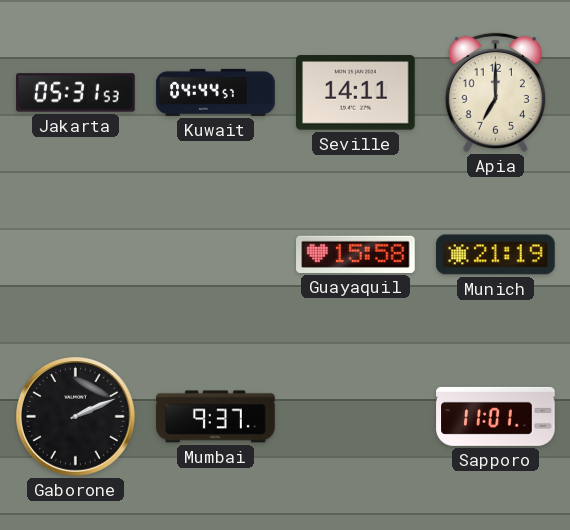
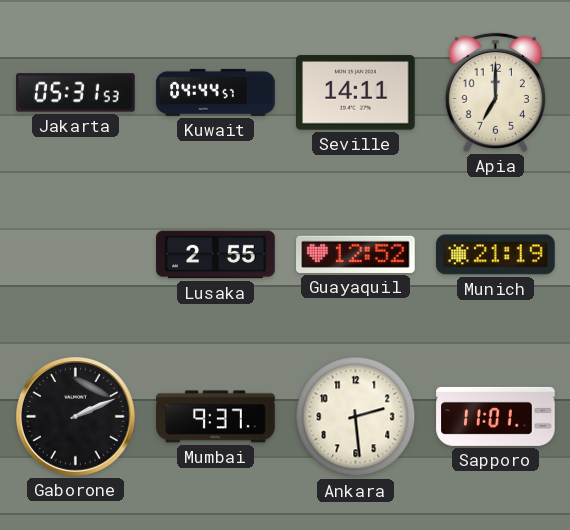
Lusaka: none -> 2:55 (216, 255)
Guayaquil: 15:58 -> 12:52 (356, 254)
Ankara: none -> 2:29 (356, 417)
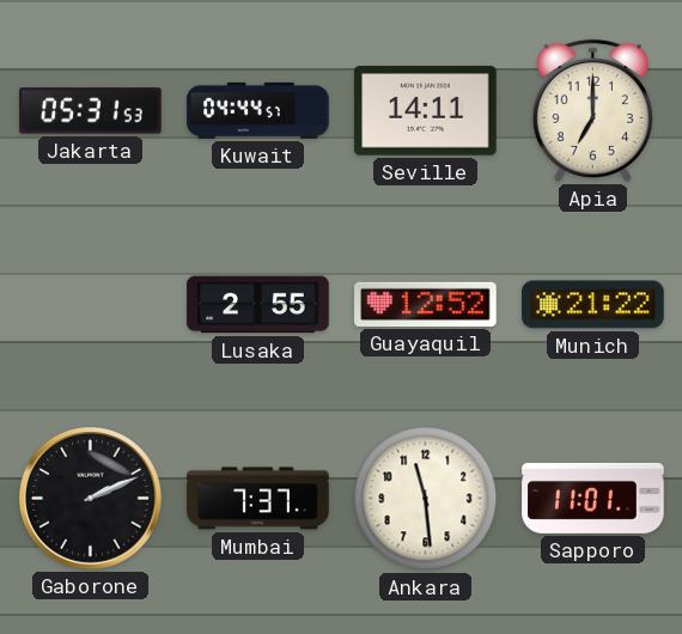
Munich: 21:19 -> 21:22 (593, 305)
Mumbai: 9:37 -> 7:37 (258, 499)
Ankara: 2:29 -> 11:29 (426, 499)
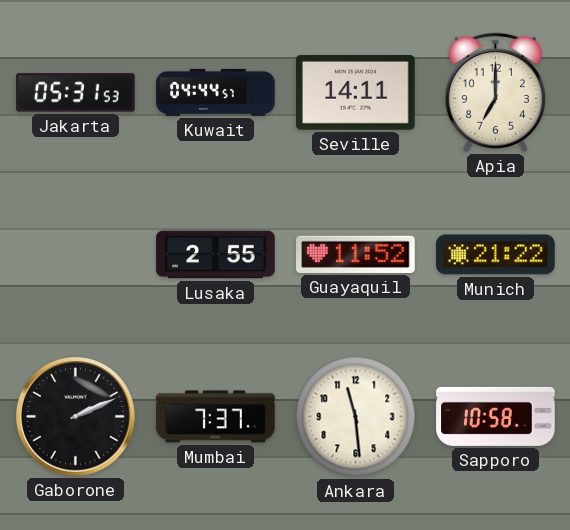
Guayaquil: 12:52 -> 11:52 (356, 254)
Sapporo: 11:01 -> 10:58 (496, 416)
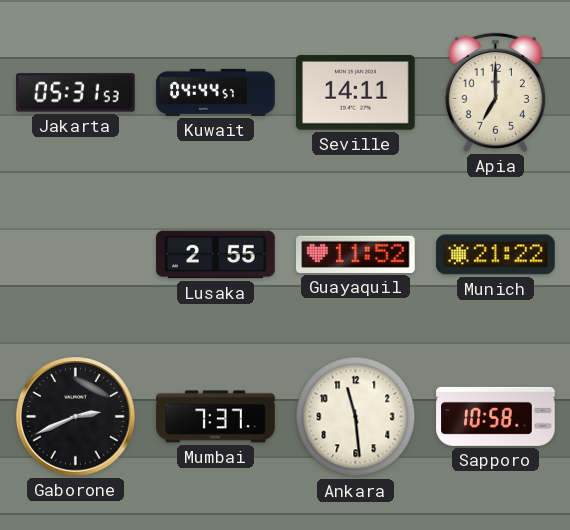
Gaborone: 2:11 -> 2:41 (76, 417)
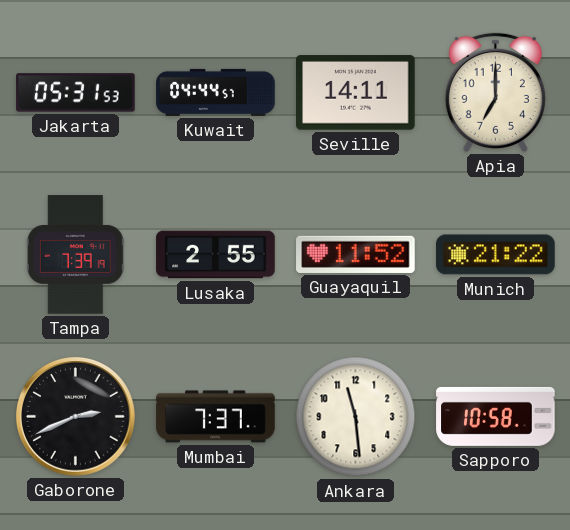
Tampa: none -> 7:39 (75, 255)
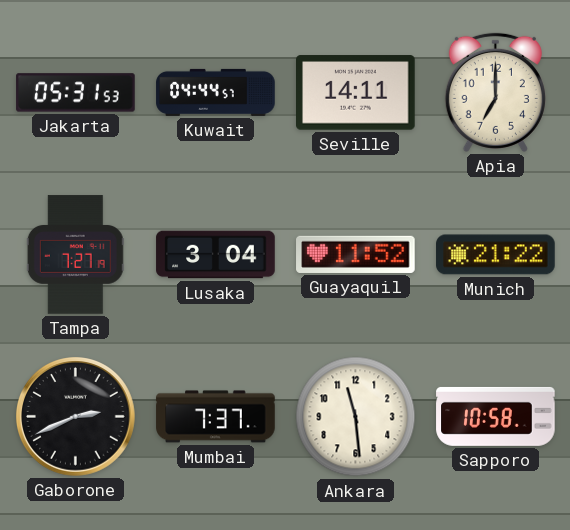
Tampa: 7:39 -> 7:27 (75, 255)
Lusaka: 2:55 -> 3:04 (216, 255)
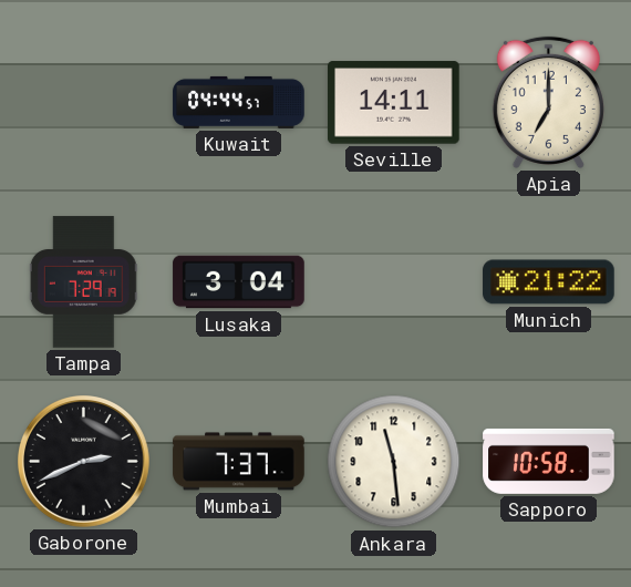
Jakarta: 05:31 -> none (76, 93)
Tampa: 7:27 -> 7:29 (83, 282)
Guayaquil: 11:52 -> none (356, 254)
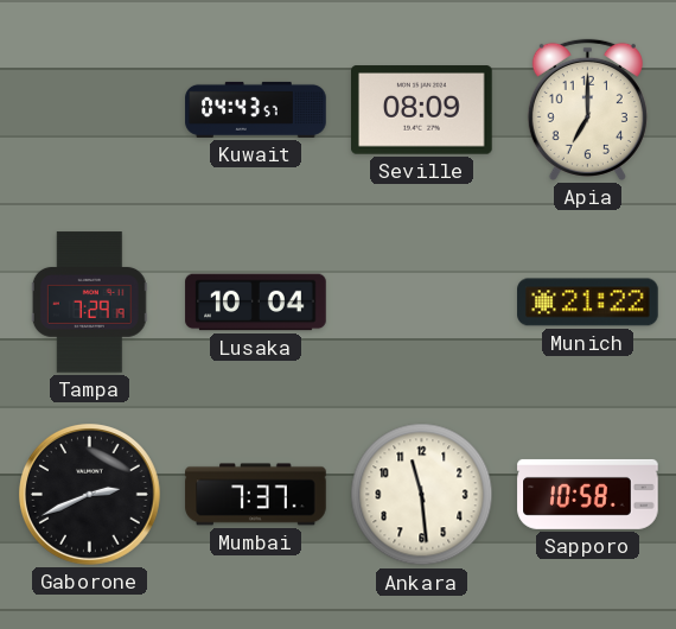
Kuwait: 04:44 -> 04:43 (256, 109)
Seville: 14:11 -> 08:09 (422, 110)
Lusaka: 3:04 -> 10:04 (256, 303)
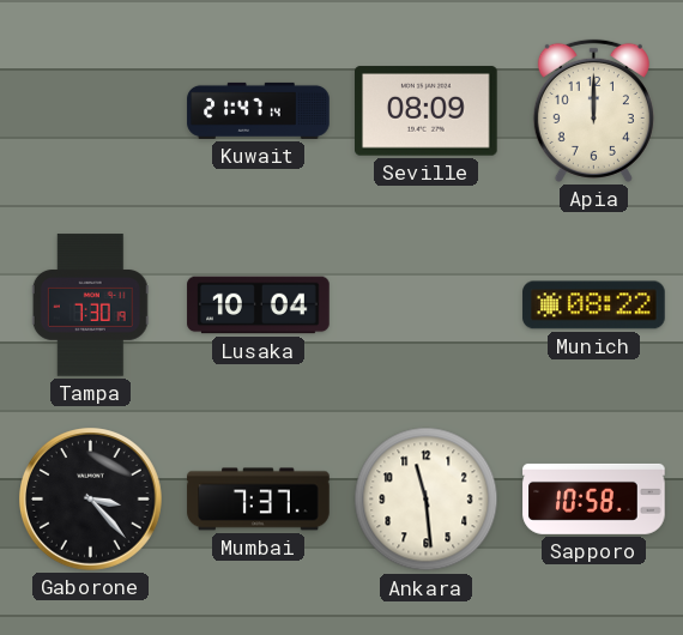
Kuwait: 04:43 -> 21:47 (259, 110)
Apia: 7:00 -> 12:00 (593, 110)
Tampa: 7:29 -> 7:30 (90, 306)
Munich: 21:22 -> 08:22 (594, 306)
Gaborone: 2:41 -> 3:23 (91, 500)
